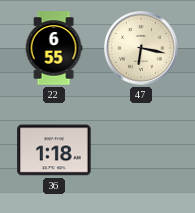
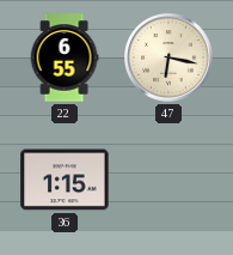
36: 1:18 -> 1:15 (65, 180)
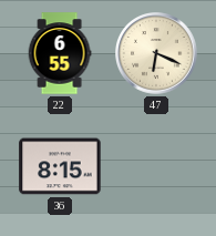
47: 6:17 -> 6:19 (157, 54)
36: 1:15 -> 8:15 (60, 166)
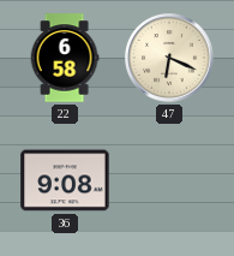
22: 6:55 -> 6:58 (65, 58)
36: 8:15 -> 9:08 (65, 180)
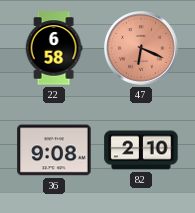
47 dial: cream -> salmon (142, 49)
82: none -> 2:10 (141, 150)
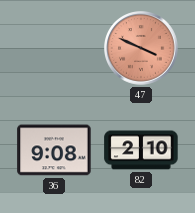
22: 6:58 -> none (54, 48)
47: 6:19 -> 3:49 (142, 49)
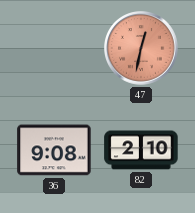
47: 3:49 -> 12:32 (142, 49)
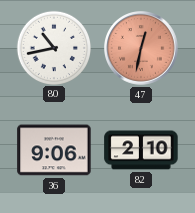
80: none -> 10:43 (53, 47)
36: 9:08 -> 9:06 (54, 150)
